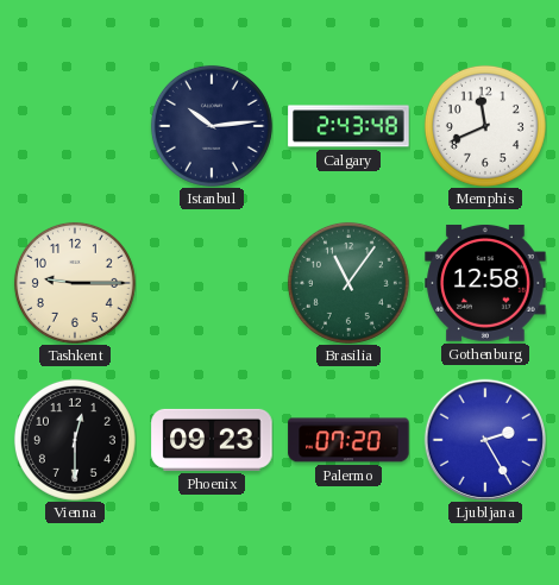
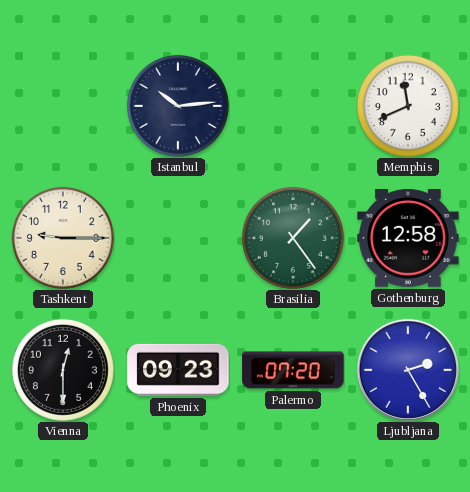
Calgary: 2:43 -> none (348, 126)
Brasilia: 11:06 -> 1:24 (293, 238)
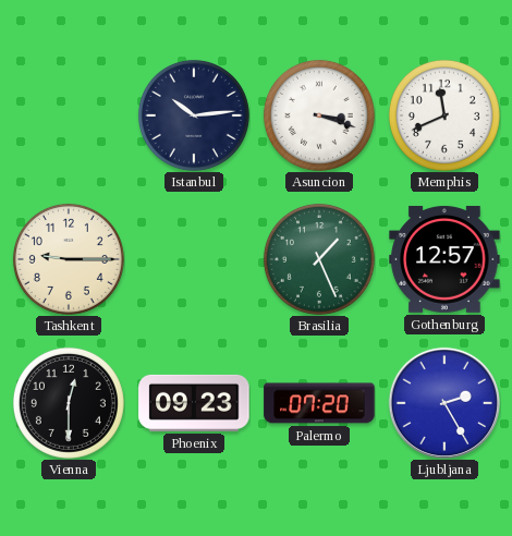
Asuncion: none -> 3:18 (319, 115)
Brasilia: 1:24 -> 1:26 (319, 259)
Gothenburg: 12:58 -> 12:57 (444, 259)
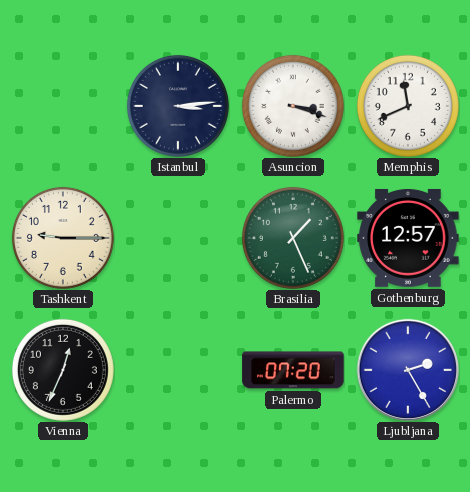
Istanbul: 10:14 -> 3:14 (178, 106)
Vienna: 12:30 -> 12:34 (63, 370)
Phoenix: 09:23 -> none (194, 403)
